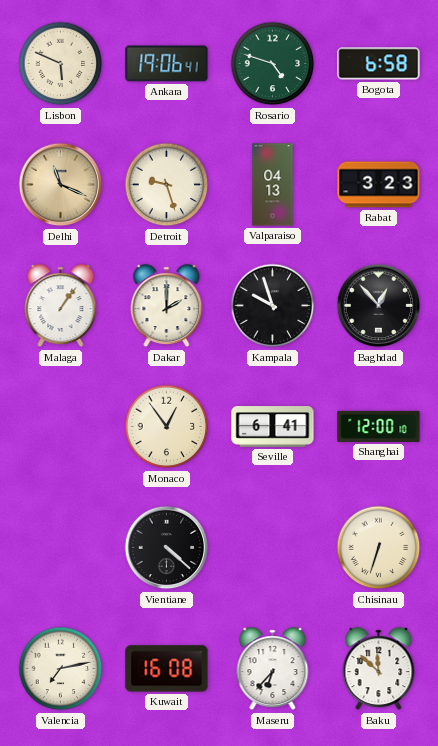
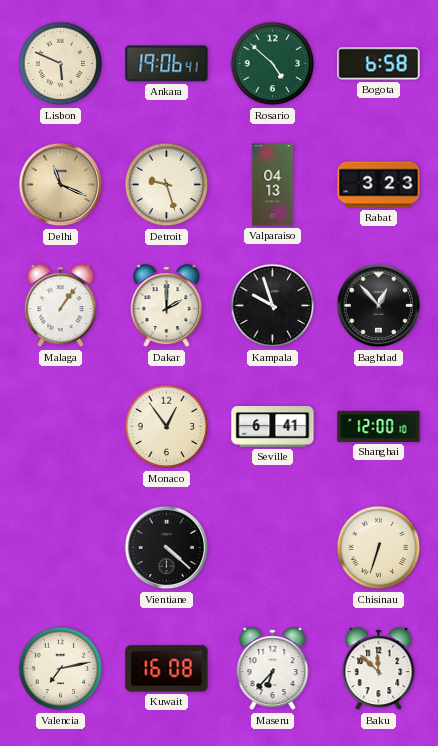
Rosario: 4:48 -> 4:52 (273, 64)
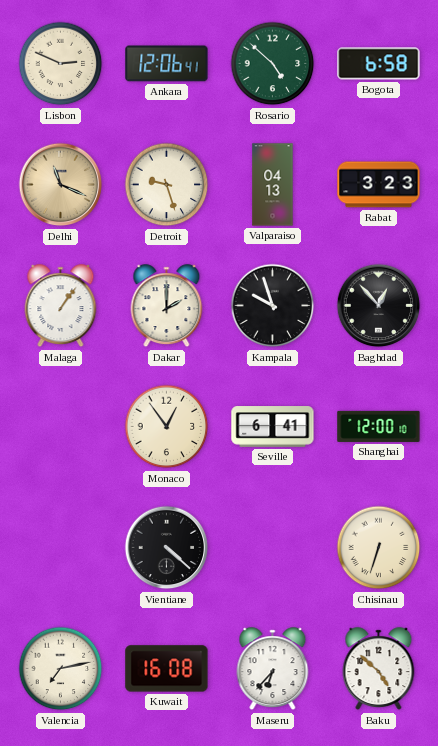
Lisbon: 5:49 -> 2:49 (61, 64)
Ankara: 19:06 -> 12:06 (167, 64)
Baku: 11:52 -> 4:52 (379, 669)
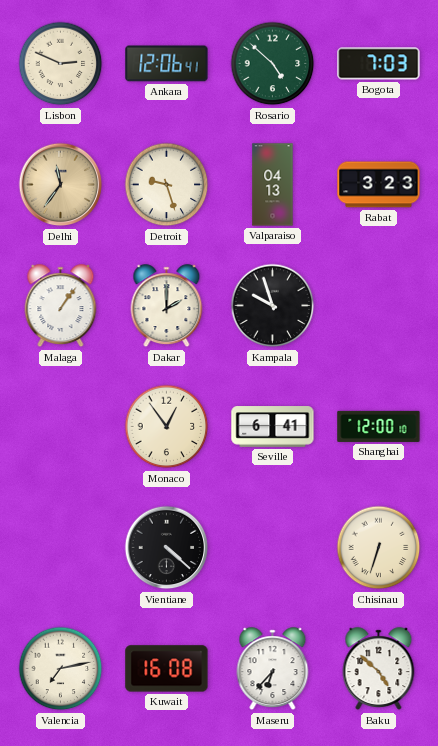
Bogota: 6:58 -> 7:03 (379, 64)
Delhi: 11:19 -> 11:36 (61, 185)
Baghdad: 12:53 -> none (379, 306)
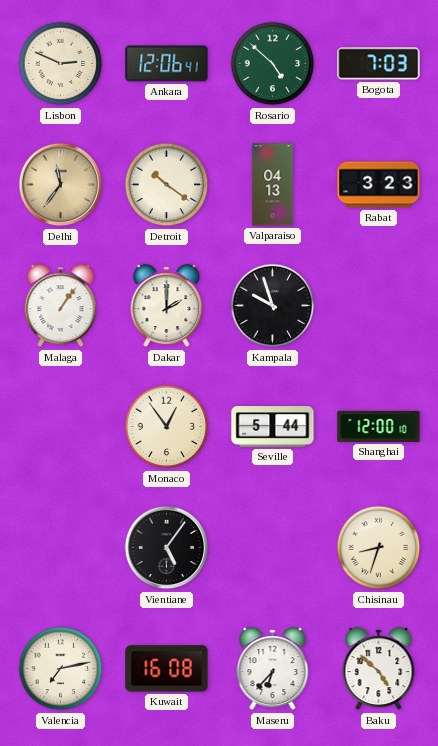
Detroit: 9:27 -> 10:21 (167, 185)
Seville: 6:41 -> 5:44 (273, 427)
Vientiane: 4:22 -> 5:06 (167, 548)
Chisinau: 6:33 -> 8:33 (379, 548)
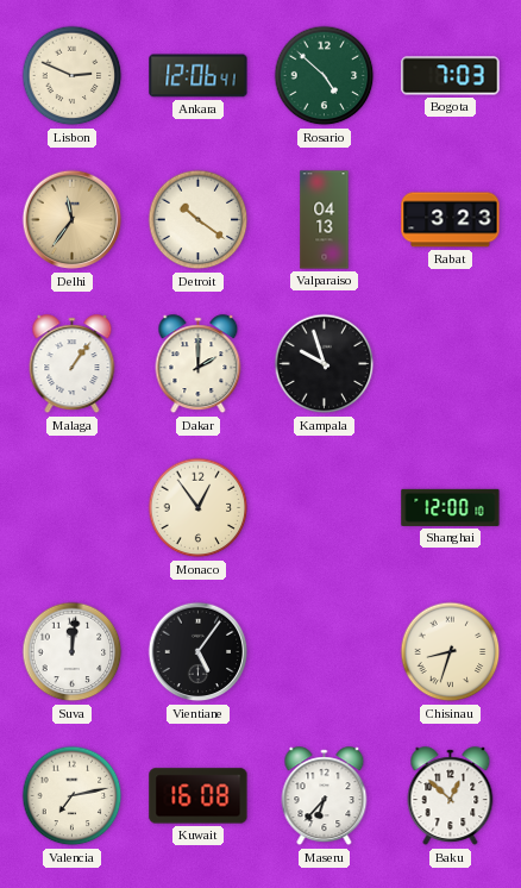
Seville: 5:44 -> none (273, 427)
Suva: none -> 12:01 (73, 652)
Baku: 4:52 -> 12:52 (451, 796)
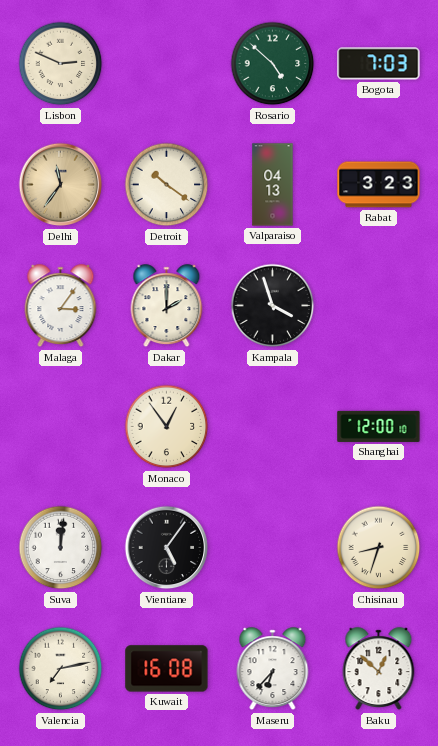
Ankara: 12:06 -> none (199, 76)
Malaga: 1:06 -> 3:06 (61, 306)
Kampala: 9:57 -> 3:57 (273, 306)
